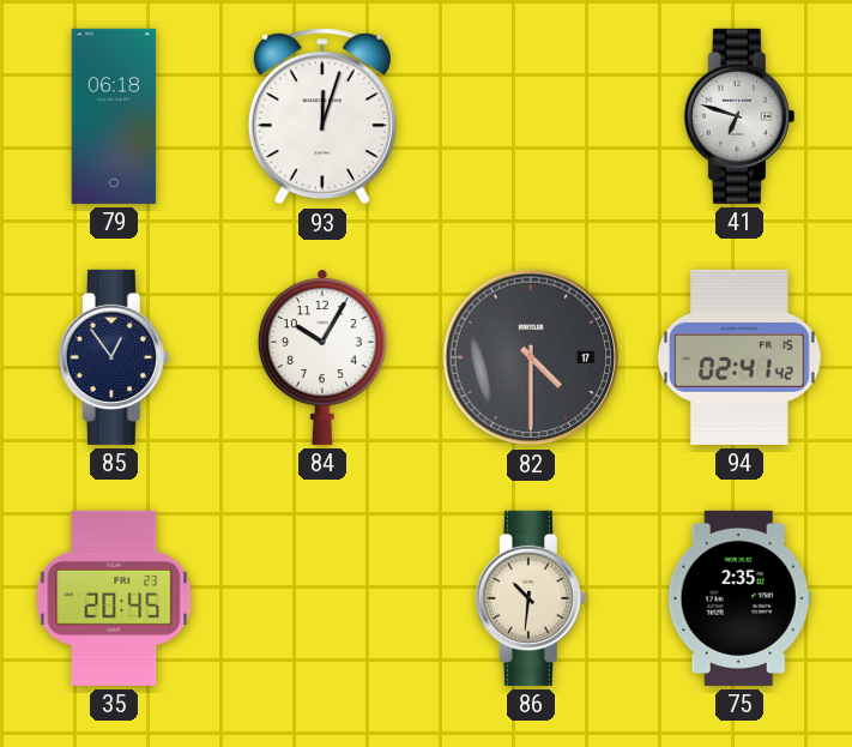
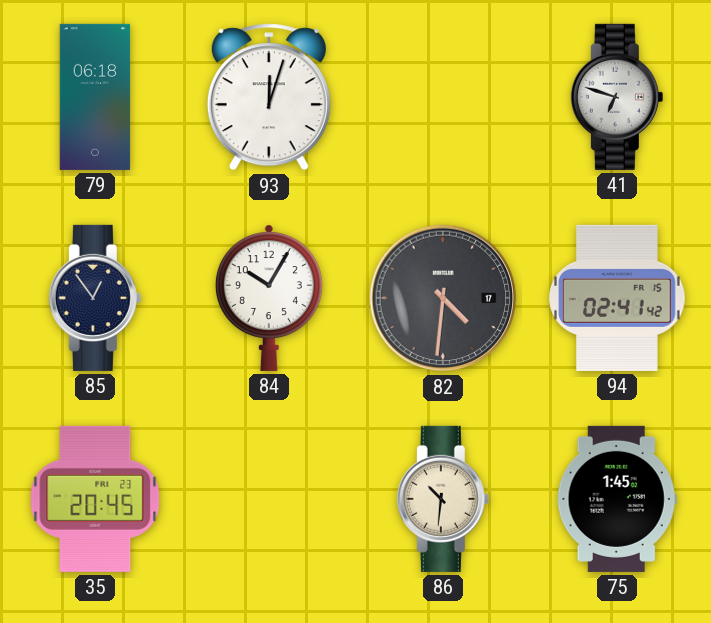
82: 4:30 -> 4:31 (443, 298)
75: 2:35 -> 1:45 (617, 499)
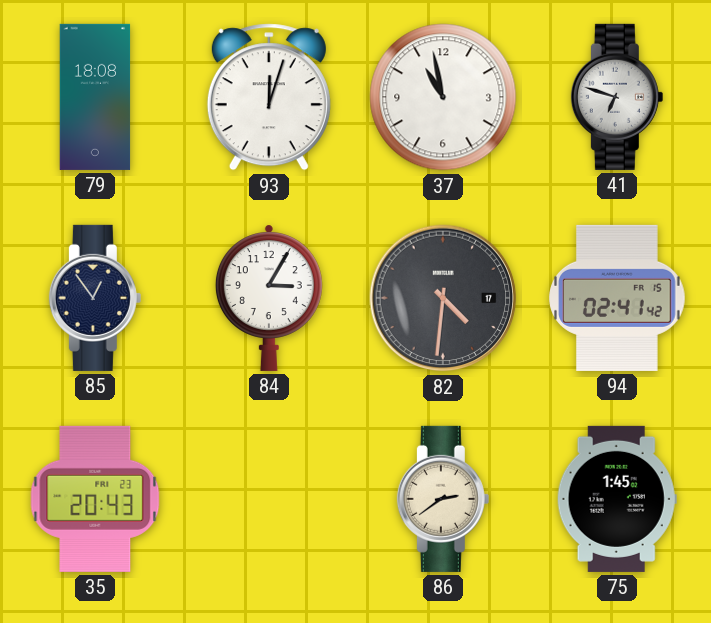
79: 06:18 -> 18:08 (95, 97)
37: none -> 10:58 (443, 97)
84: 10:05 -> 3:05 (269, 298)
35: 20:45 -> 20:43 (95, 499)
86: 10:31 -> 2:39 (443, 499)
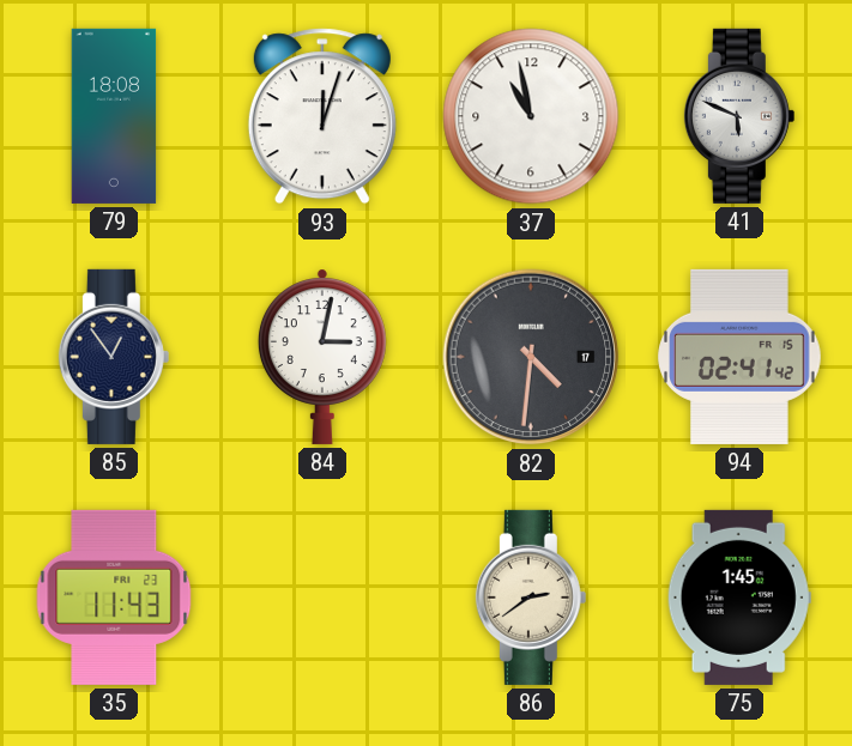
41: 6:48 -> 5:49 (739, 116)
84: 3:05 -> 3:02 (322, 357)
35: 20:43 -> 11:43 (114, 598)
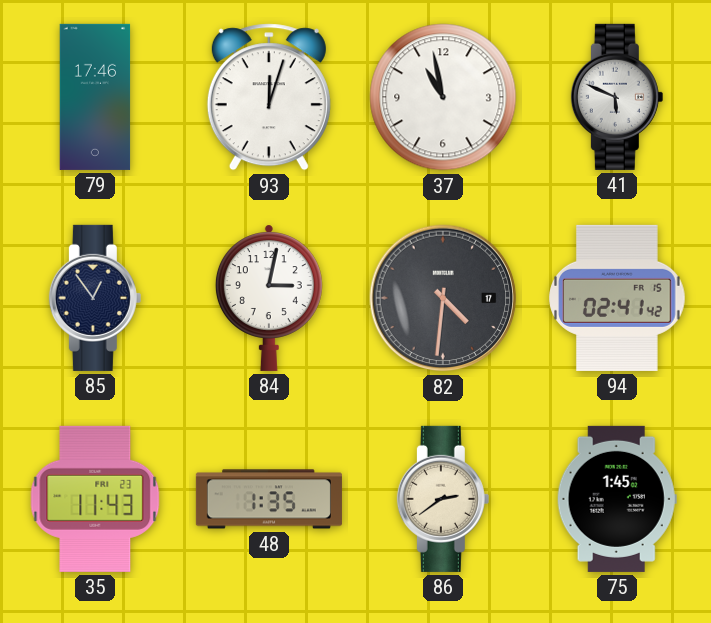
79: 18:08 -> 17:46 (95, 97)
48: none -> 1:35 (269, 499)
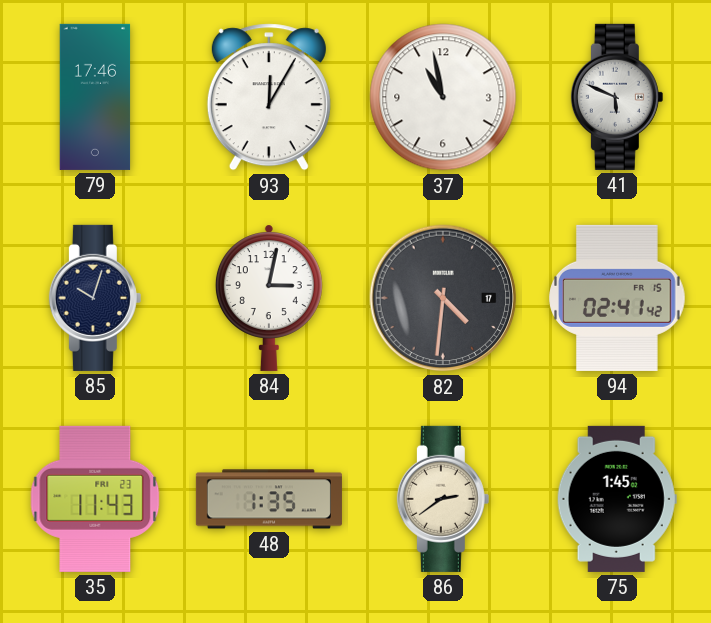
93: 12:03 -> 12:05 (269, 97)
85: 12:54 -> 10:03 (95, 298)
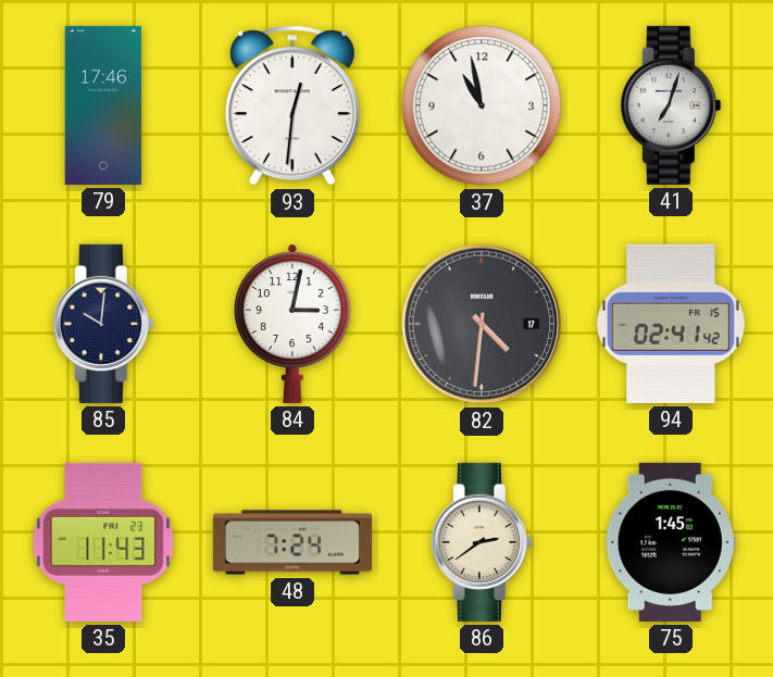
93: 12:05 -> 12:31 (292, 105)
41: 5:49 -> 7:03 (671, 105)
85: 10:03 -> 10:01 (103, 324)
48: 1:35 -> 7:24 (292, 542)
